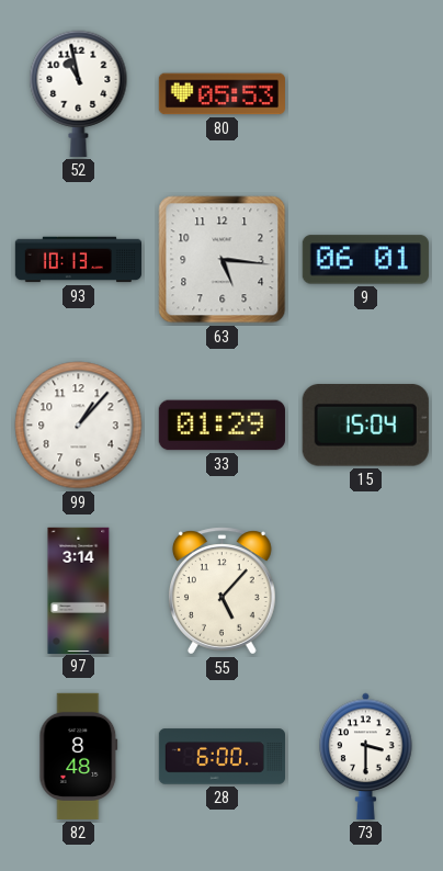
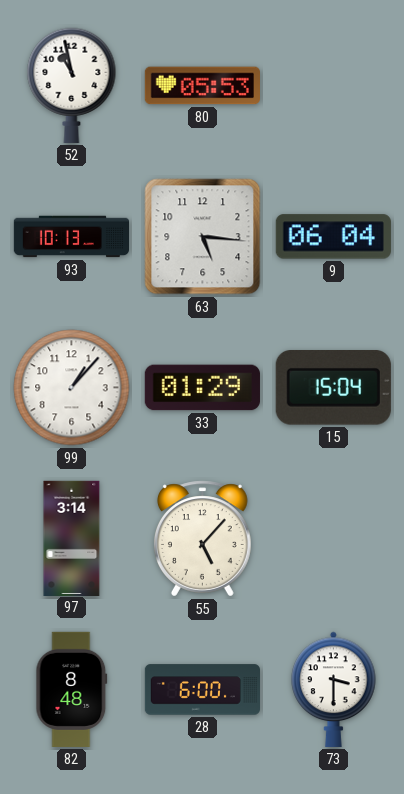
9: 06:01 -> 06:04 (333, 237)
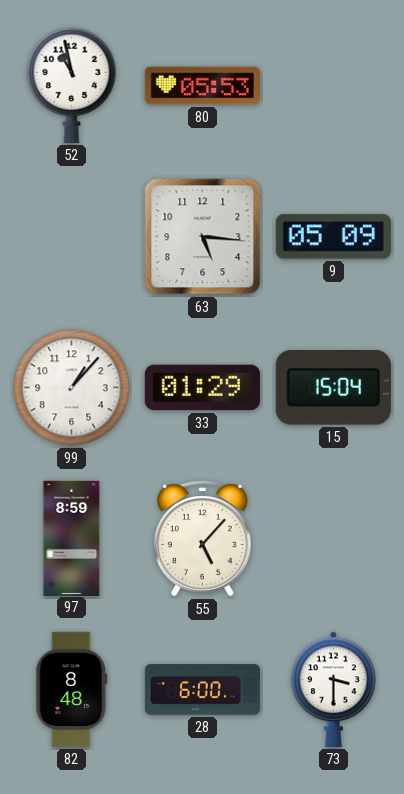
93: 10:13 -> none (71, 237)
9: 06:04 -> 05:09 (333, 237)
97: 3:14 -> 8:59 (72, 538)
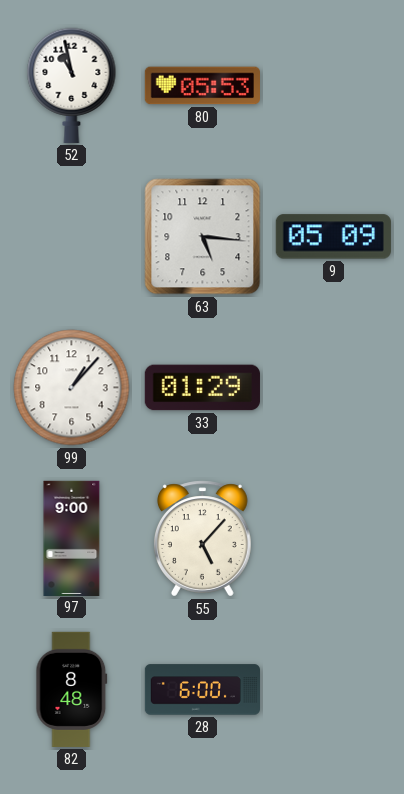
15: 15:04 -> none (333, 388)
97: 8:59 -> 9:00 (72, 538)
73: 3:30 -> none (334, 689)
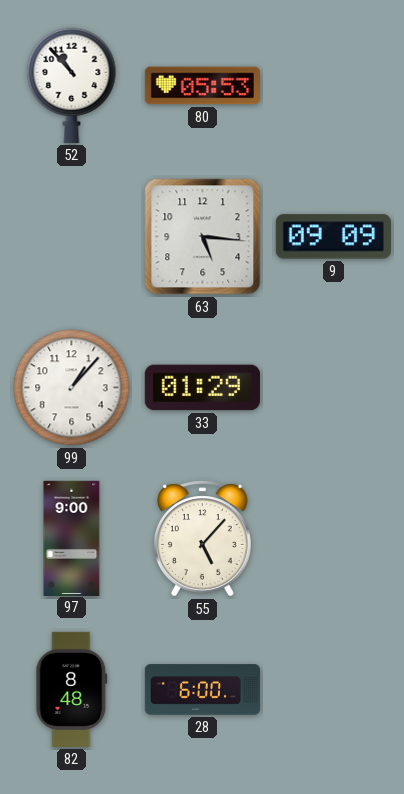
52: 10:58 -> 10:53 (72, 85)
9: 05:09 -> 09:09 (333, 237)
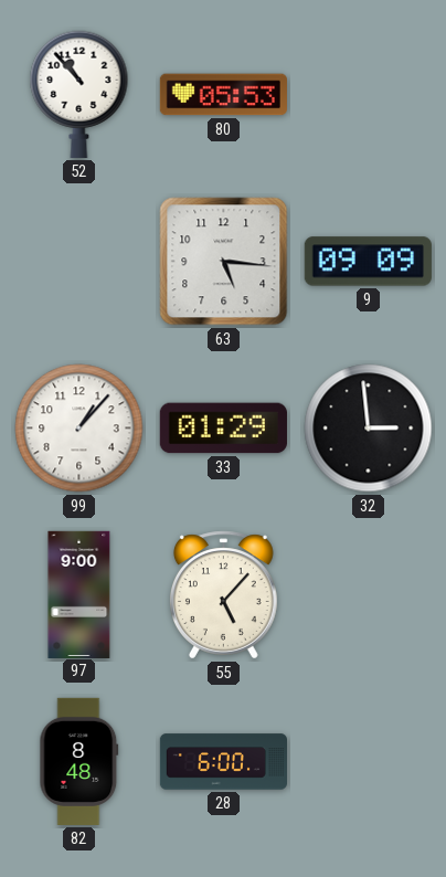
32: none -> 2:59 (369, 429)
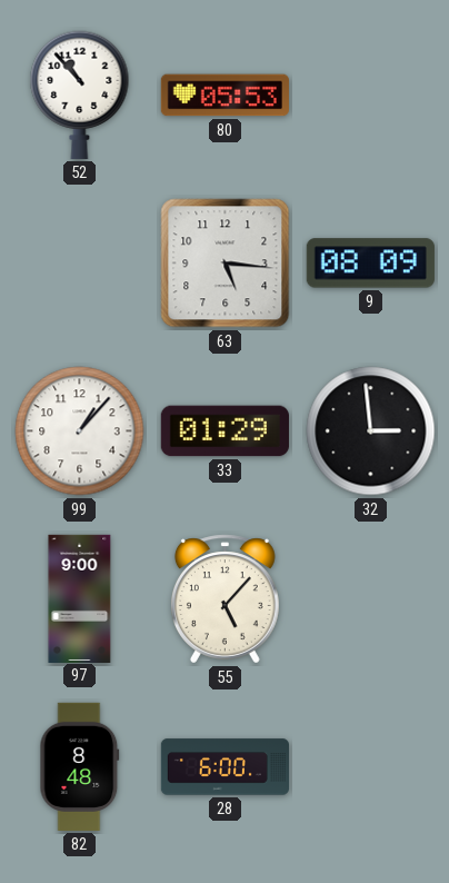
9: 09:09 -> 08:09 (370, 264)
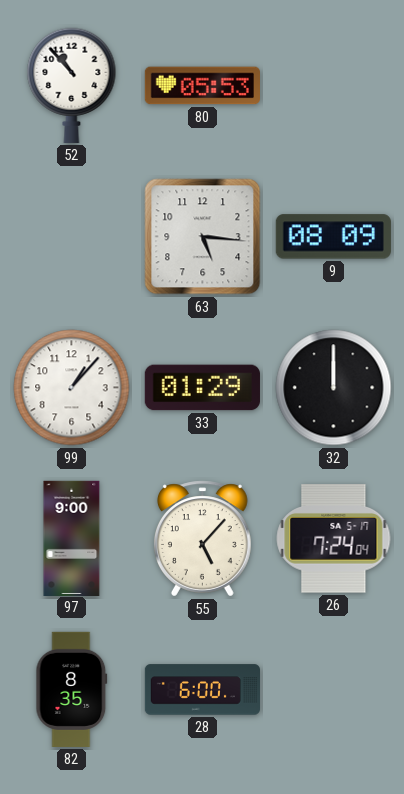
32: 2:59 -> 12:00 (334, 388)
26: none -> 7:24 (334, 539)
82: 8:48 -> 8:35 (72, 689)
